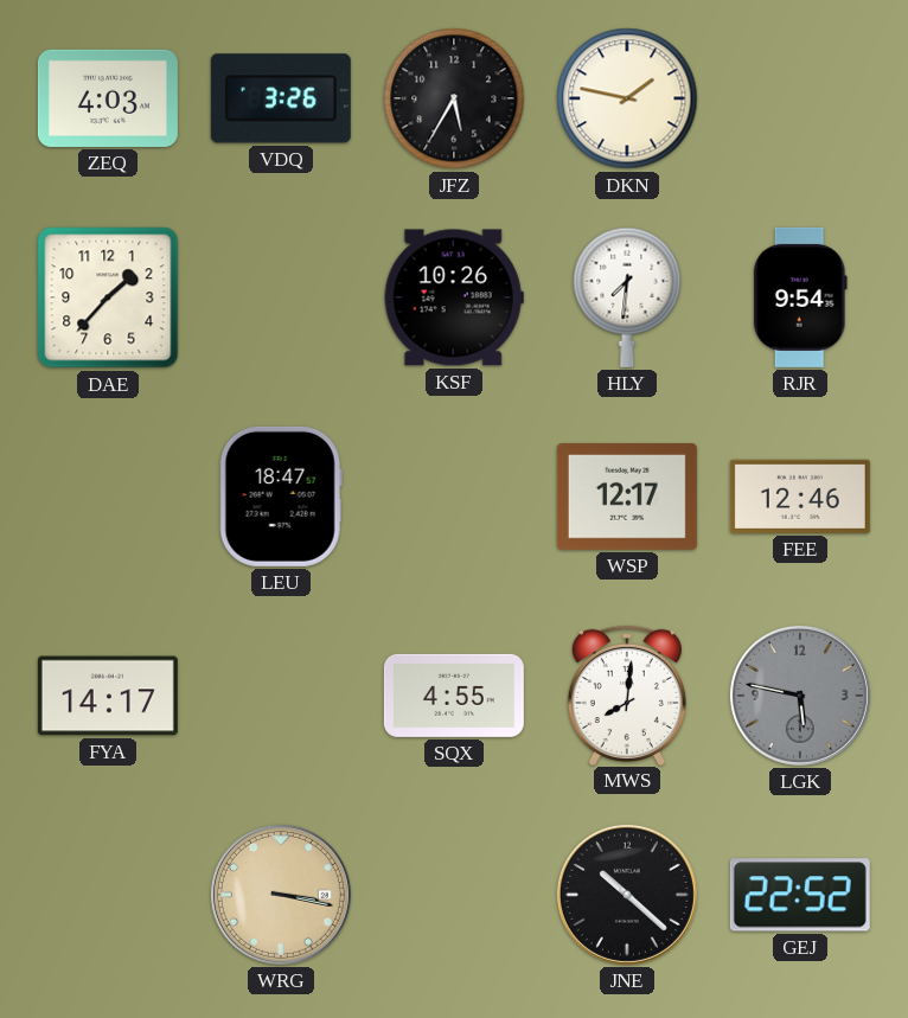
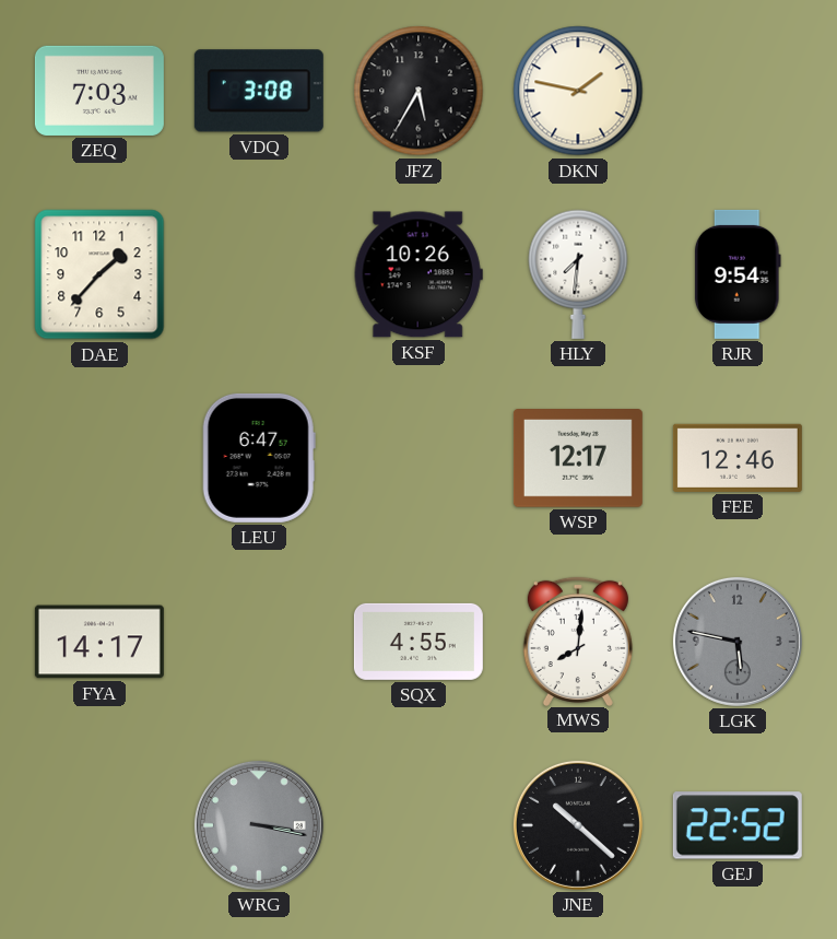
ZEQ: 4:03 -> 7:03 (99, 91)
VDQ: 3:26 -> 3:08 (259, 91)
LEU: 18:47 -> 6:47 (259, 458)
WRG dial: champagne -> grey (259, 825)
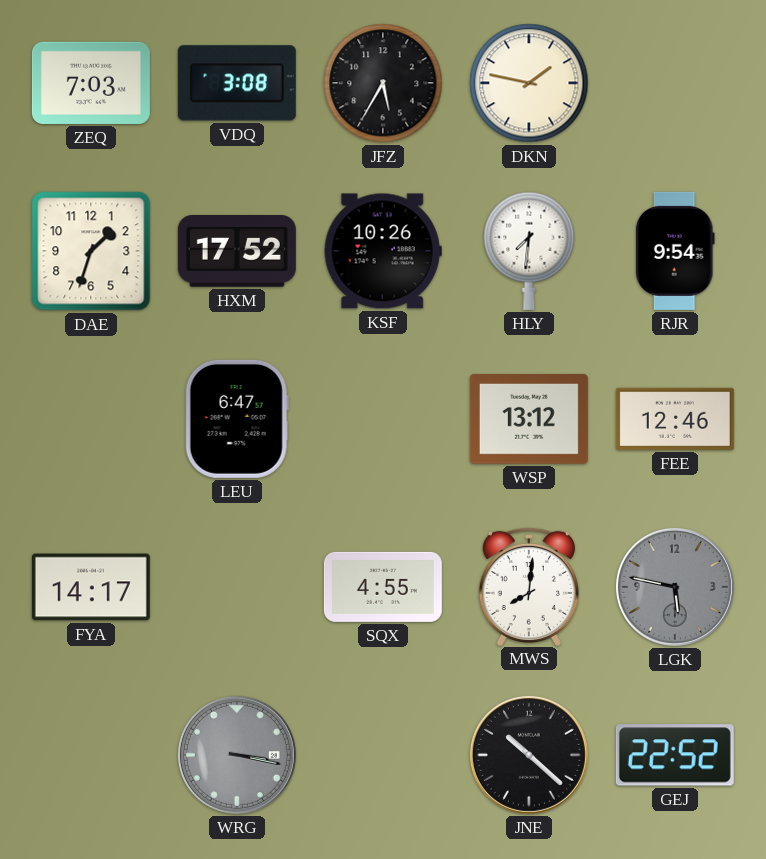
DAE: 1:37 -> 1:33 (91, 251)
HXM: none -> 17:52 (237, 252)
WSP: 12:17 -> 13:12 (529, 420)
